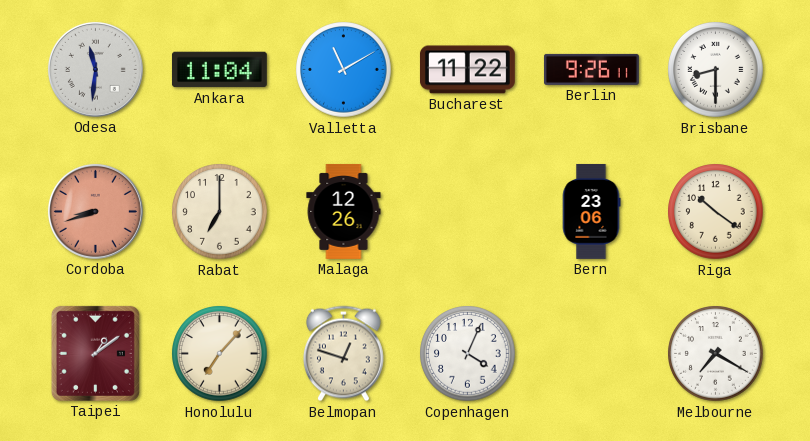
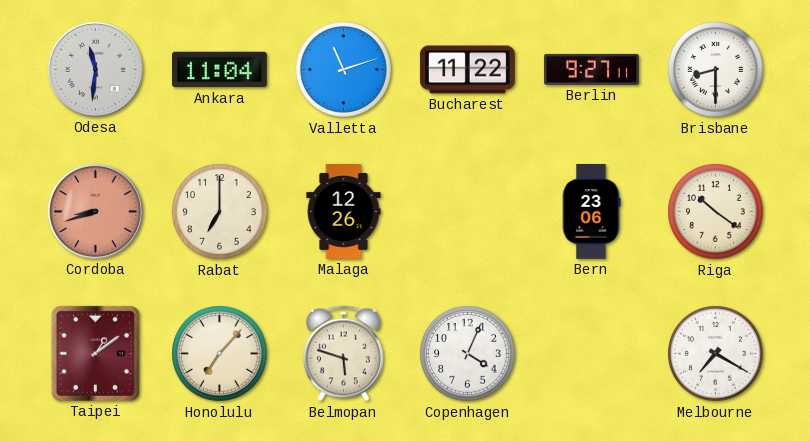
Valletta: 11:10 -> 11:12 (344, 70)
Berlin: 9:26 -> 9:27 (591, 69)
Belmopan: 12:48 -> 5:48 (343, 354)
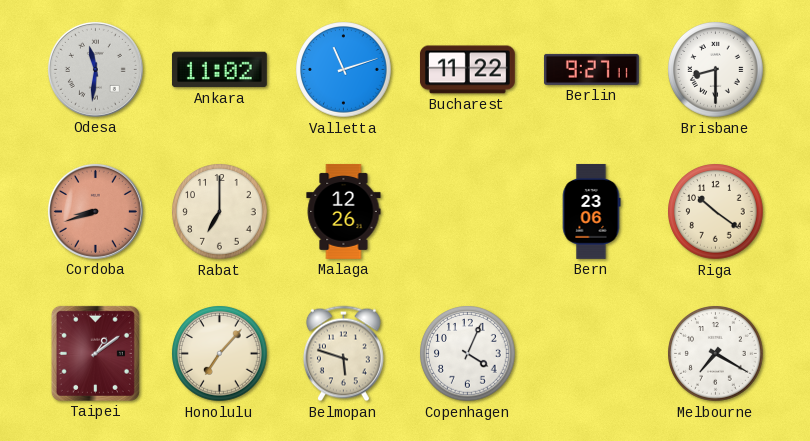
Ankara: 11:04 -> 11:02 (219, 70)
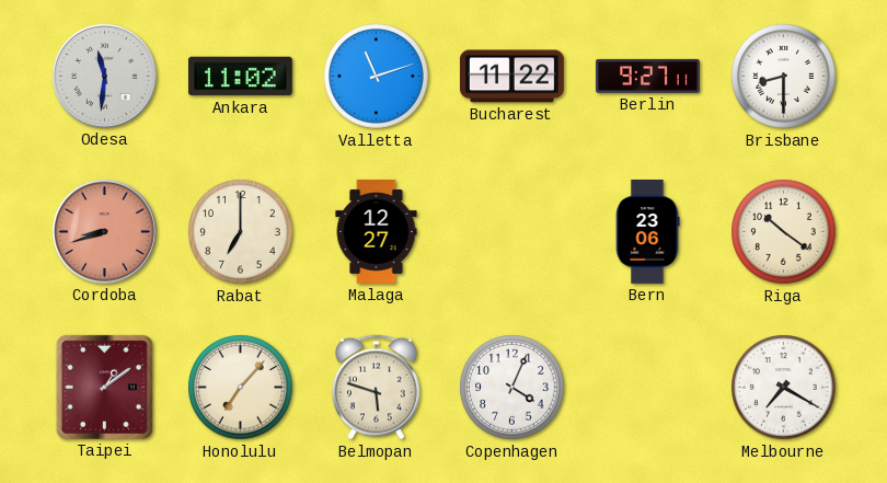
Malaga: 12:26 -> 12:27 (377, 232)
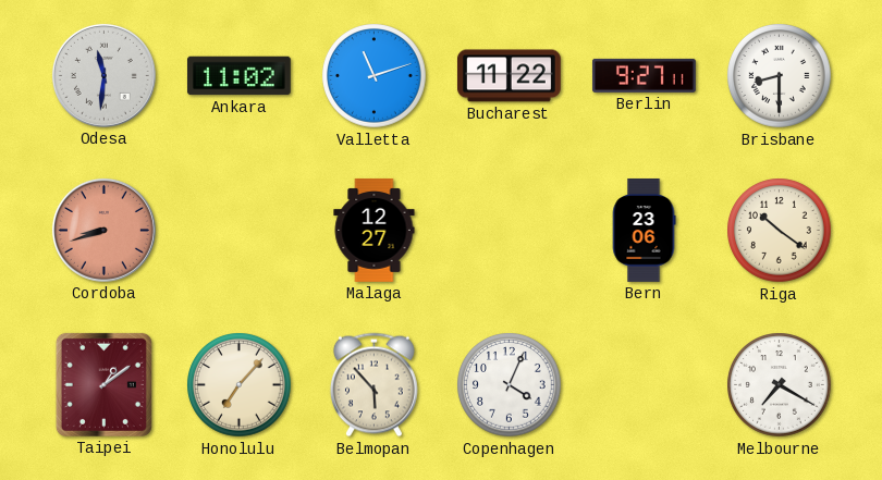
Rabat: 7:00 -> none (241, 232)
Belmopan: 5:48 -> 5:53 (373, 385)
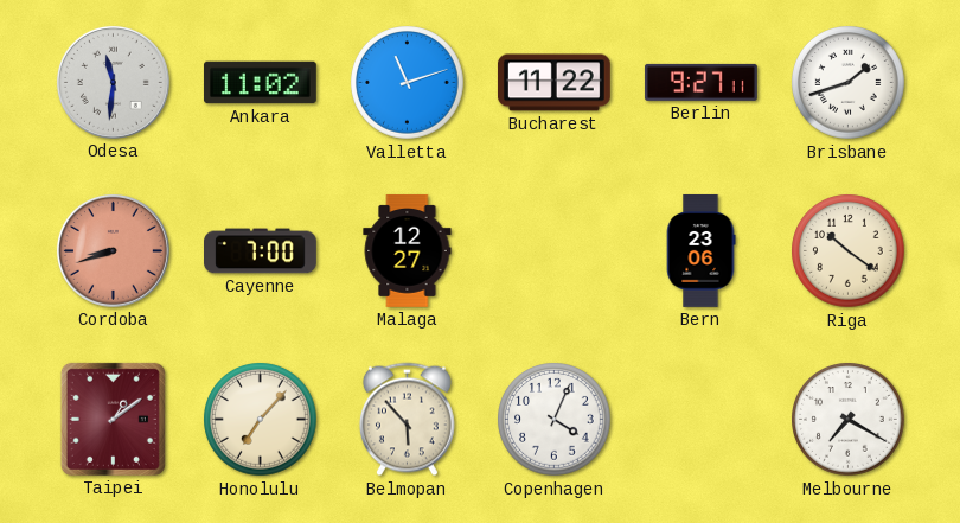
Brisbane: 8:30 -> 1:42 (849, 83)
Cayenne: none -> 7:00 (261, 251)
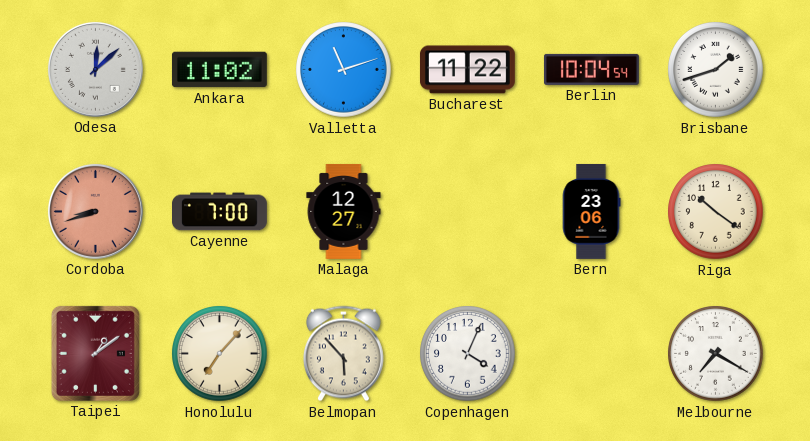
Odesa: 11:31 -> 12:08 (95, 69)
Berlin: 9:27 -> 10:04 (591, 69)
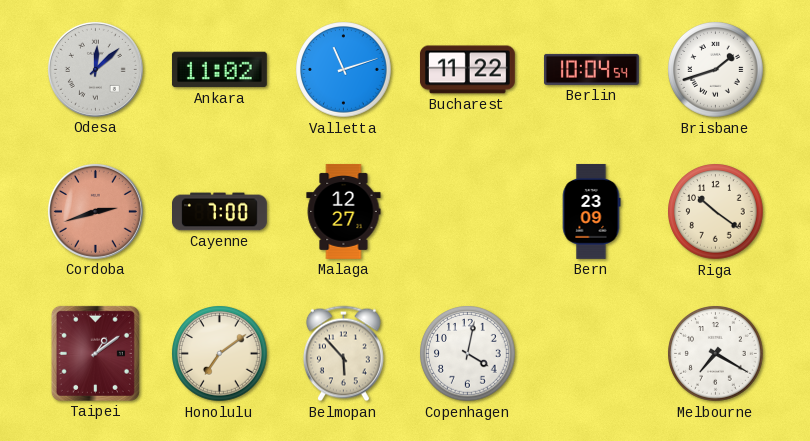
Cordoba: 8:42 -> 2:42 (95, 211)
Bern: 23:06 -> 23:09 (591, 211)
Honolulu: 7:07 -> 7:09 (220, 354)
Copenhagen: 4:04 -> 4:02 (468, 354)
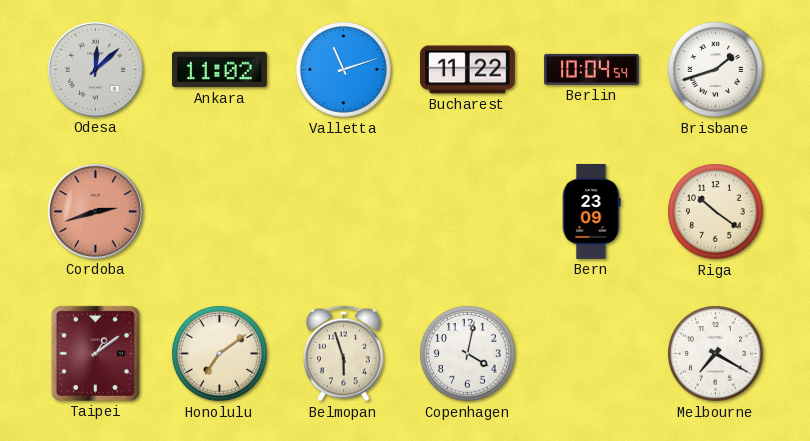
Cayenne: 7:00 -> none (220, 212)
Malaga: 12:27 -> none (344, 212)
Belmopan: 5:53 -> 5:57 (343, 354)
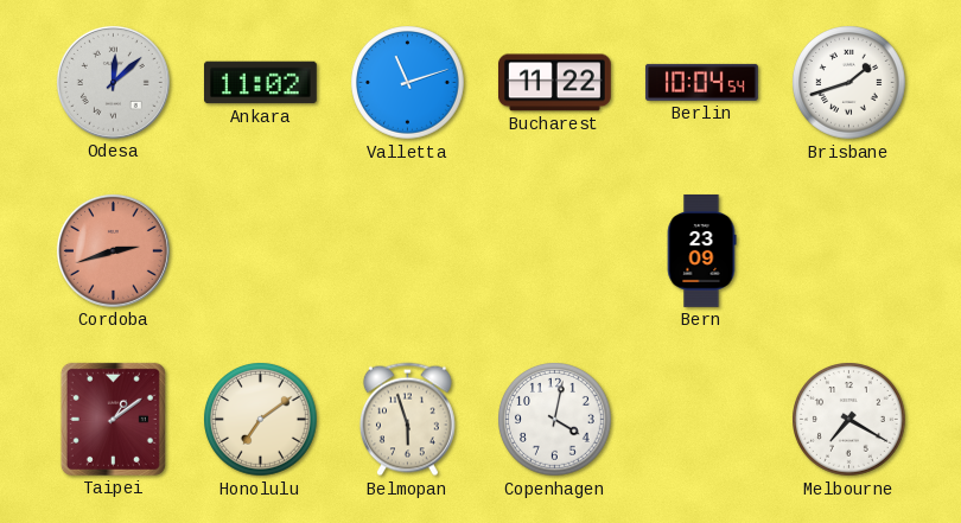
Riga: 10:21 -> none (716, 212)
